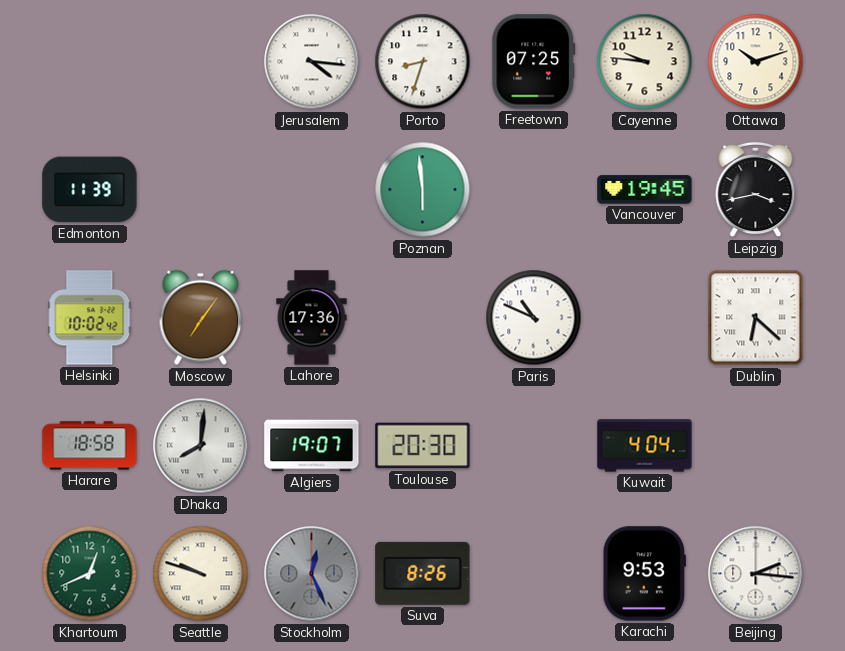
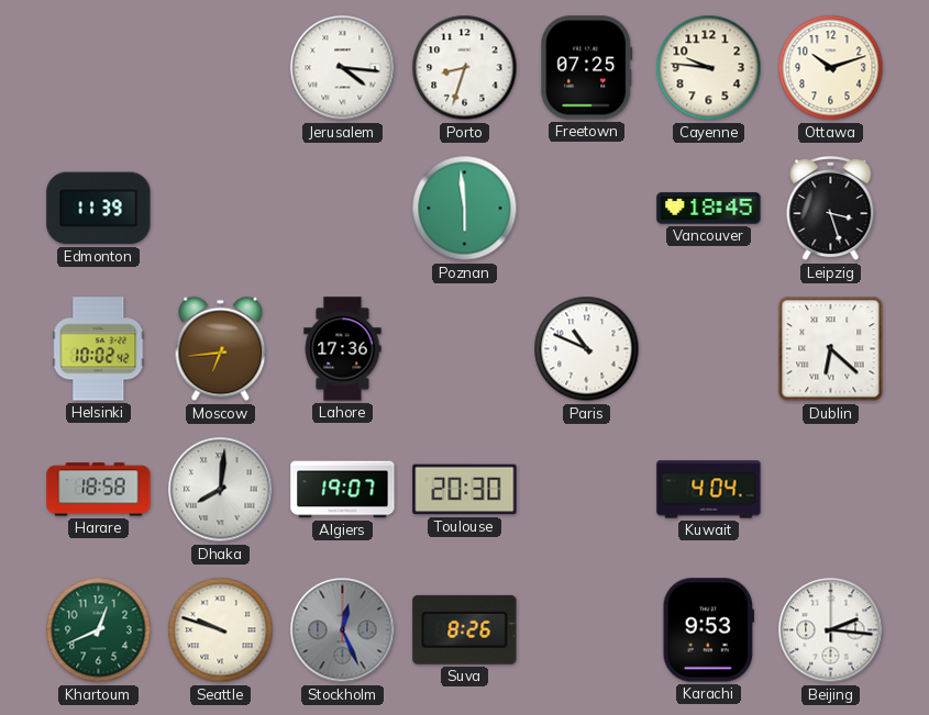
Vancouver: 19:45 -> 18:45 (709, 209)
Leipzig: 3:43 -> 3:27 (831, 209)
Moscow: 7:06 -> 6:44 (221, 349)
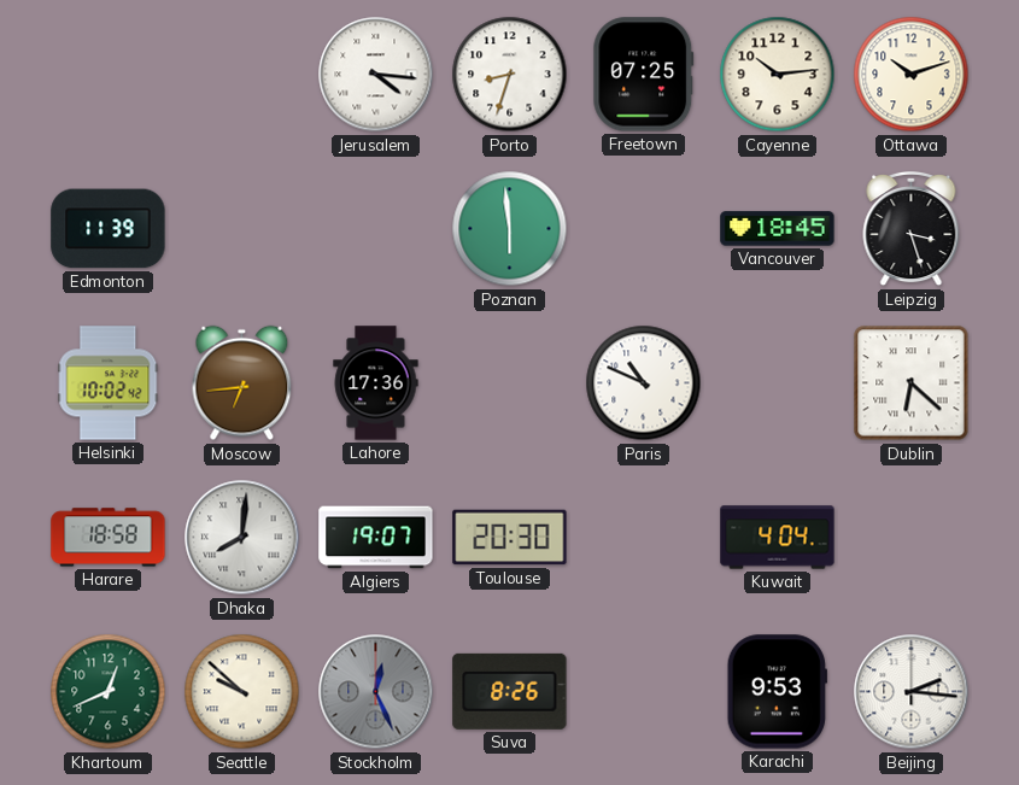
Cayenne: 9:46 -> 10:14 (778, 75)
Seattle: 9:48 -> 9:52 (242, 692)
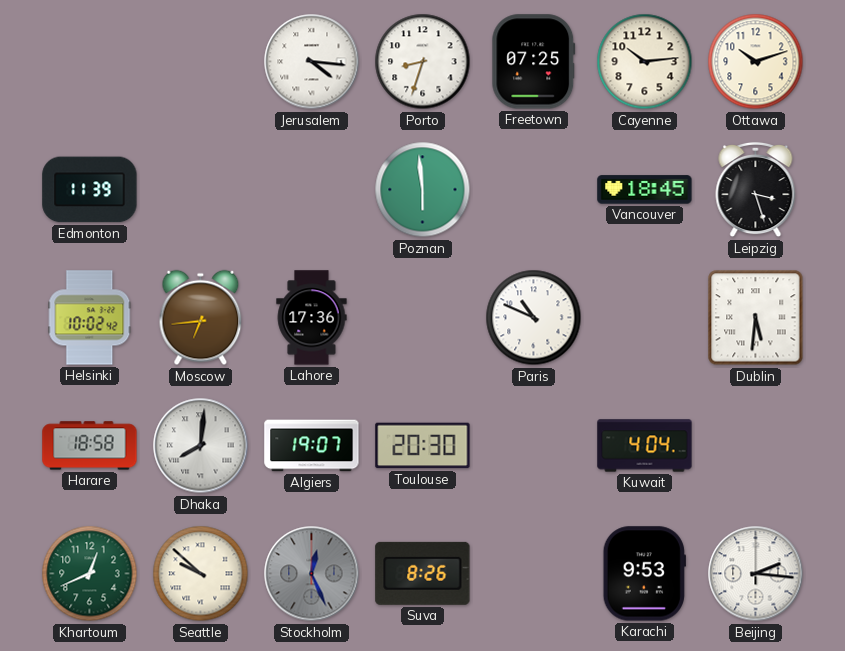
Dublin: 6:22 -> 5:31 (756, 318)
